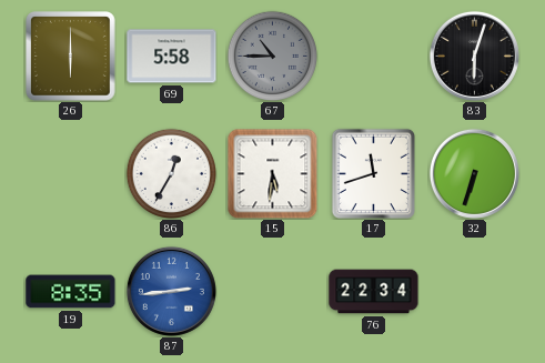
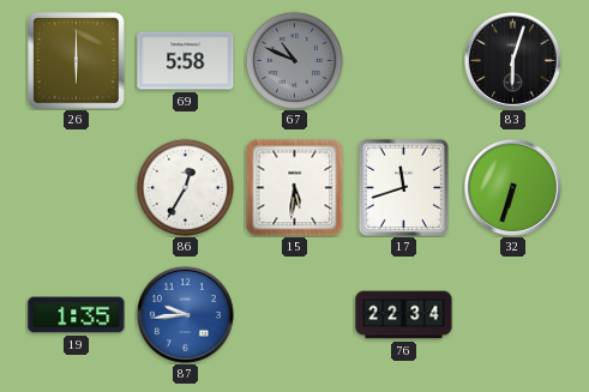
67: 10:45 -> 10:49 (294, 60)
19: 8:35 -> 1:35 (77, 315)
87: 2:44 -> 9:44 (185, 314)
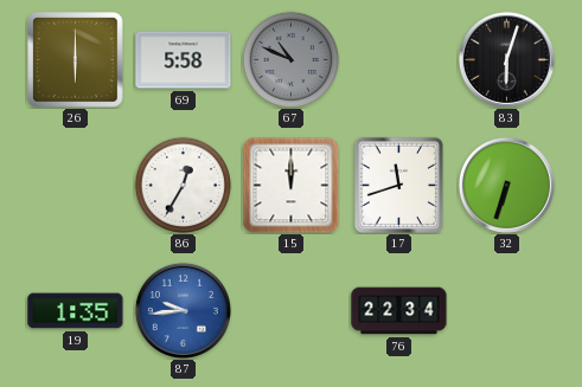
15: 5:31 -> 12:00 (290, 185)
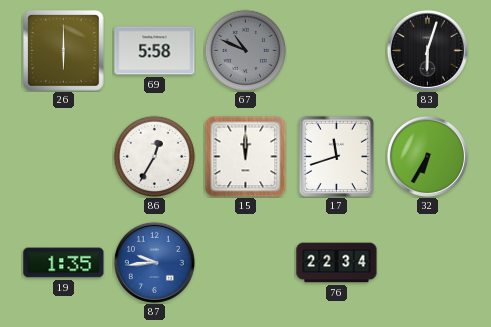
32: 6:33 -> 6:35 (427, 156)
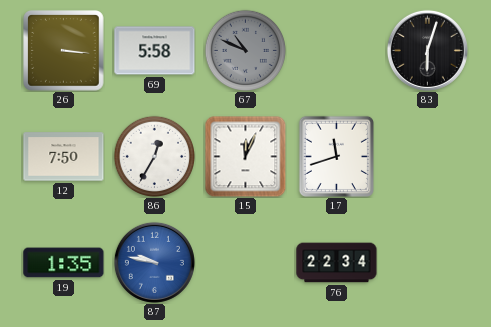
26: 6:00 -> 3:16 (64, 51)
12: none -> 7:50 (64, 157)
15: 12:00 -> 12:04 (245, 156)
32: 6:35 -> none (427, 156)
87: 9:44 -> 9:47 (154, 262)
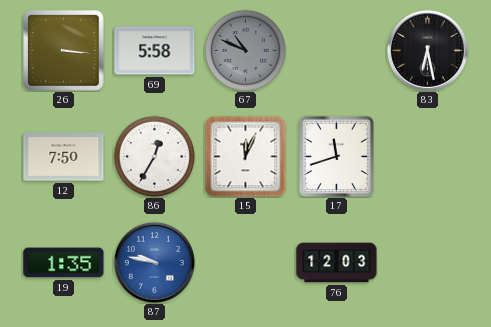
83: 6:03 -> 6:28 (427, 50)
76: 22:34 -> 12:03 (337, 263)
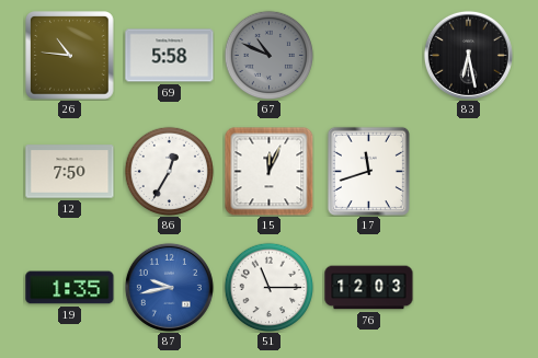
26: 3:16 -> 10:46 (70, 56)
87: 9:47 -> 9:43 (169, 287)
51: none -> 11:15 (268, 287)
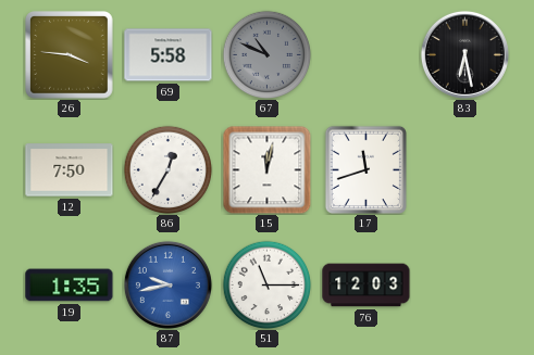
26: 10:46 -> 3:46 (70, 55)
15: 12:04 -> 12:02 (266, 169)
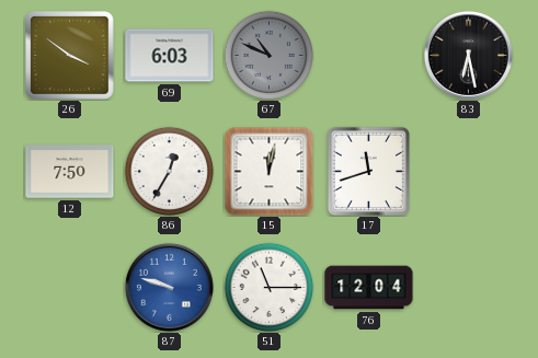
26: 3:46 -> 3:51 (70, 56)
69: 5:58 -> 6:03 (170, 56)
19: 1:35 -> none (70, 286)
87: 9:43 -> 9:48 (169, 287)
76: 12:03 -> 12:04 (369, 288)
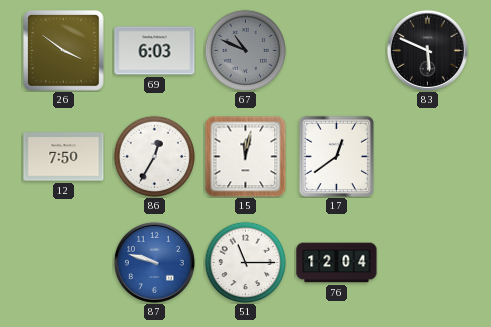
83: 6:28 -> 5:49 (427, 50)
17: 11:42 -> 12:39 (336, 156)
